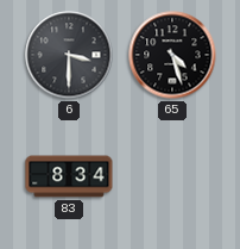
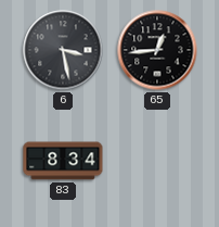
6: 3:30 -> 3:28 (63, 50)
65: 4:27 -> 12:44 (157, 50)
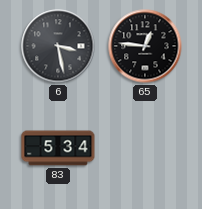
65: 12:44 -> 12:46 (145, 46)
83: 8:34 -> 5:34 (58, 148)
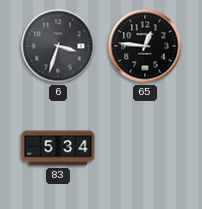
6: 3:28 -> 3:33 (58, 46)
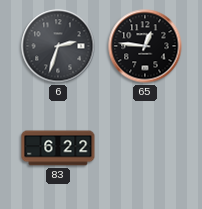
6: 3:33 -> 2:33 (58, 46)
83: 5:34 -> 6:22 (58, 148)
